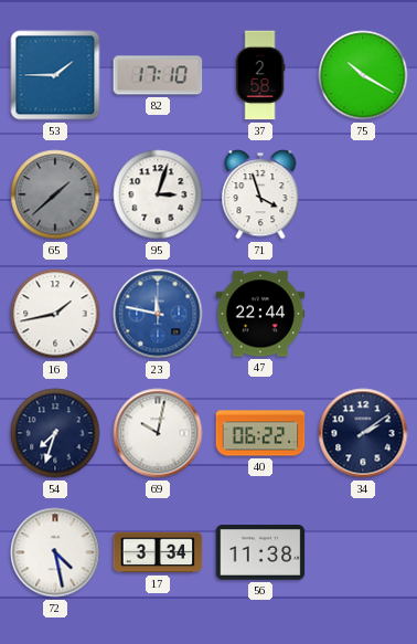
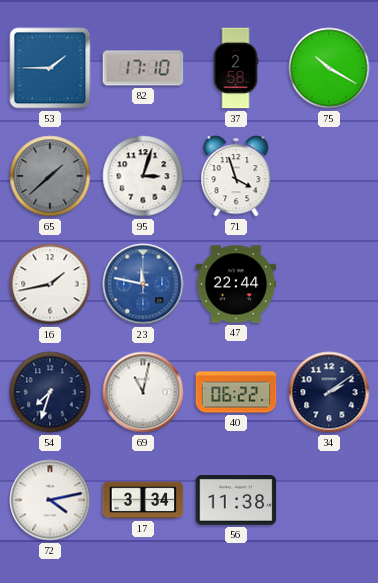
69: 10:02 -> 11:02 (143, 392)
72: 4:28 -> 4:13 (50, 500)
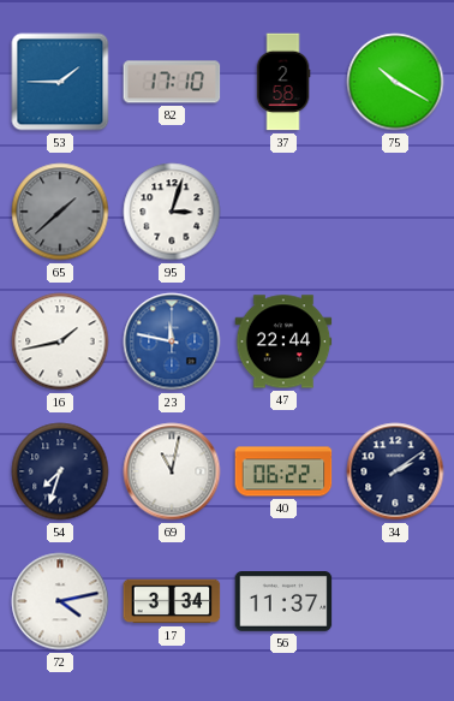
71: 3:57 -> none (236, 176)
56: 11:38 -> 11:37 (283, 602)
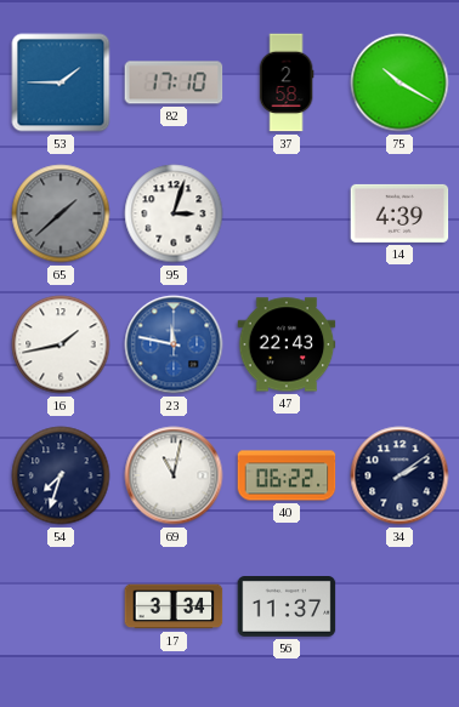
14: none -> 4:39 (399, 213)
47: 22:44 -> 22:43 (287, 344)
72: 4:13 -> none (60, 601)
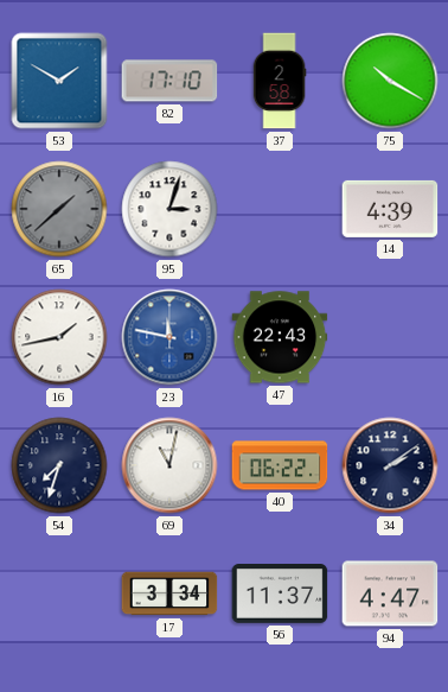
53: 1:45 -> 1:50 (59, 81)
94: none -> 4:47 (390, 593)
